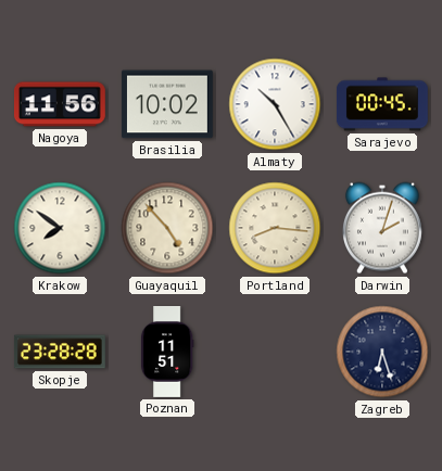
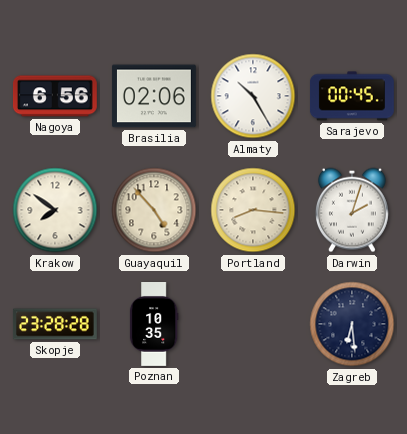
Nagoya: 11:56 -> 6:56 (55, 96)
Brasilia: 10:02 -> 02:06 (154, 96)
Poznan: 11:51 -> 10:35 (154, 325)
Zagreb: 6:27 -> 6:29 (352, 324)
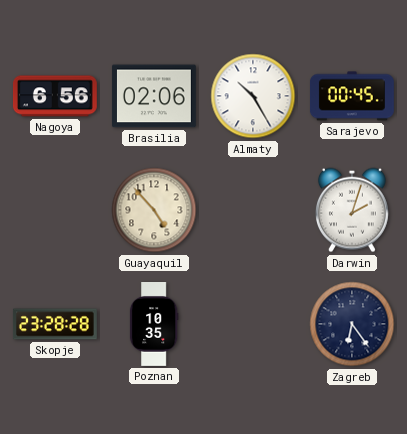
Krakow: 7:51 -> none (55, 210)
Portland: 8:16 -> none (253, 210)
Zagreb: 6:29 -> 6:24 (352, 324)
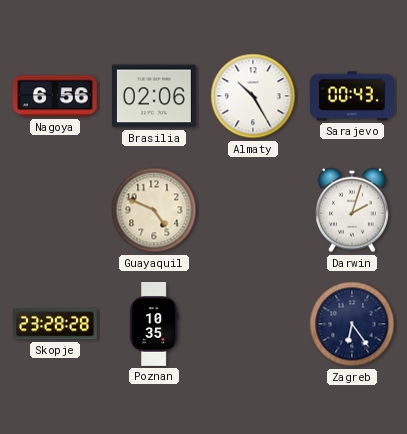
Sarajevo: 00:45 -> 00:43 (352, 96)
Guayaquil: 4:53 -> 4:49 (154, 210)
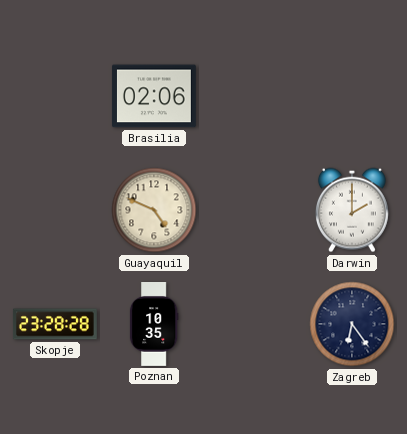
Nagoya: 6:56 -> none (55, 96)
Almaty: 10:25 -> none (253, 96)
Sarajevo: 00:43 -> none (352, 96)
Darwin: 2:03 -> 2:00 (352, 210)
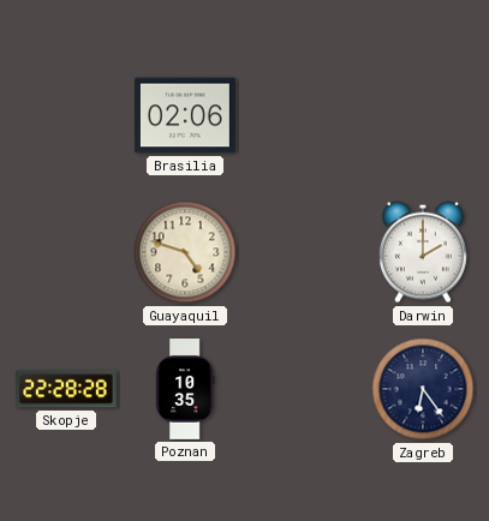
Guayaquil: 4:49 -> 4:48 (185, 252)
Skopje: 23:28 -> 22:28 (66, 389)
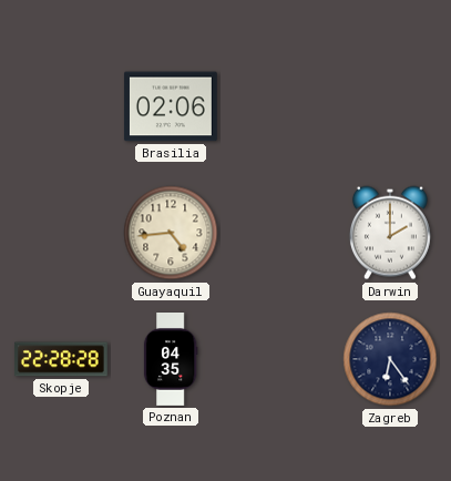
Guayaquil: 4:48 -> 4:44 (171, 233)
Poznan: 10:35 -> 04:35 (171, 360)
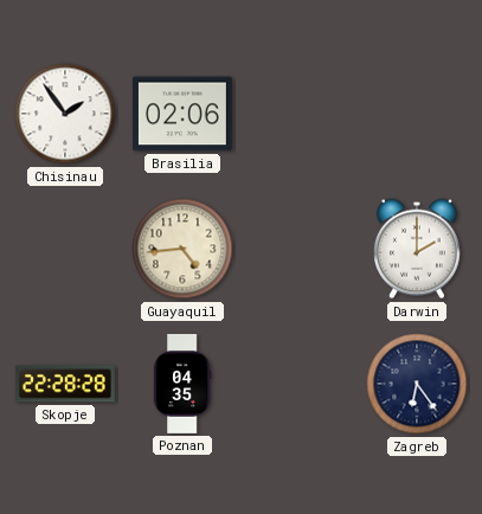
Chisinau: none -> 1:54 (65, 114)
